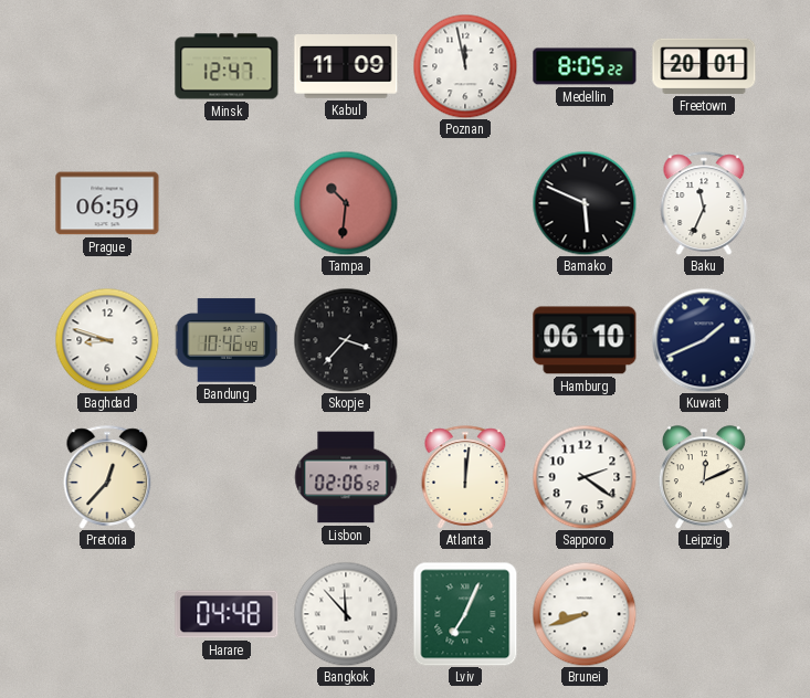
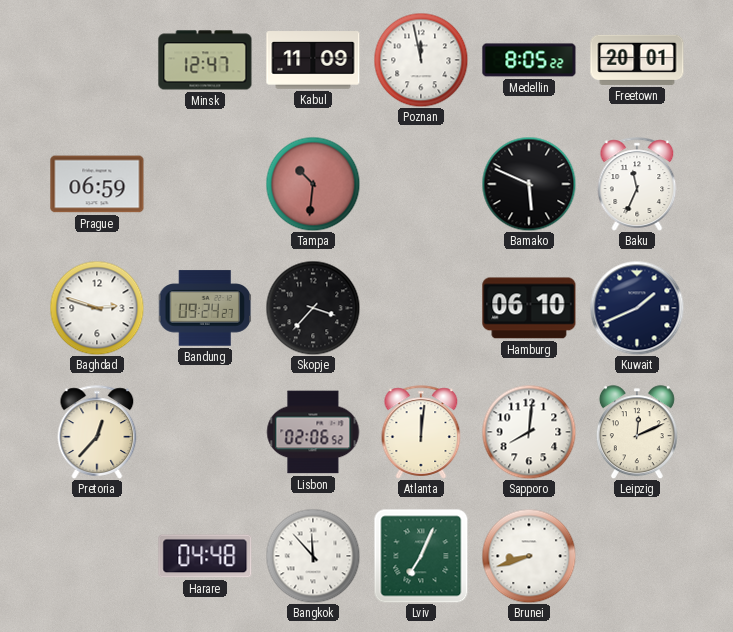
Baghdad: 8:48 -> 2:48 (97, 308)
Bandung: 10:46 -> 09:24 (205, 308)
Sapporo: 2:21 -> 8:01 (529, 432)
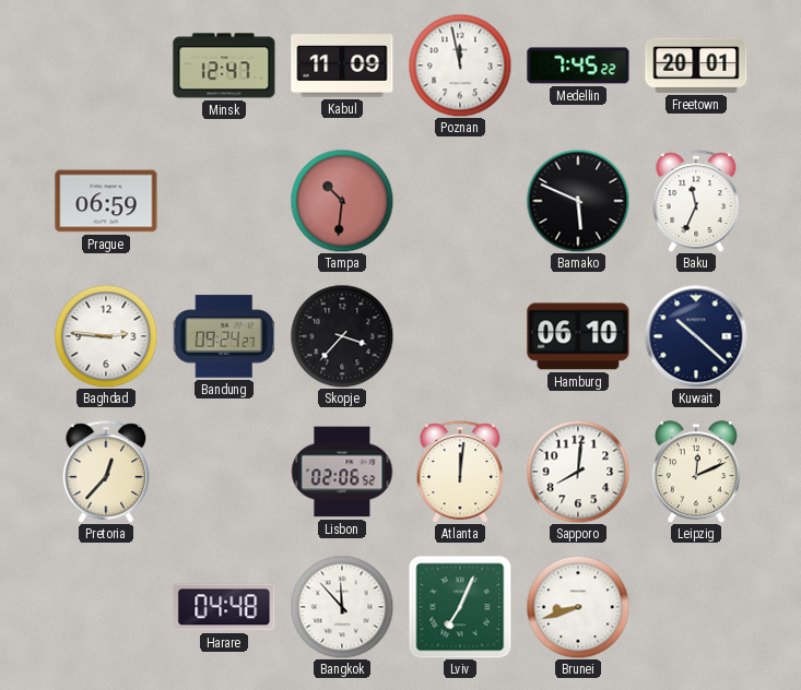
Medellin: 8:05 -> 7:45 (578, 66)
Baghdad: 2:48 -> 2:46 (106, 336)
Kuwait: 1:41 -> 10:22 (696, 336)
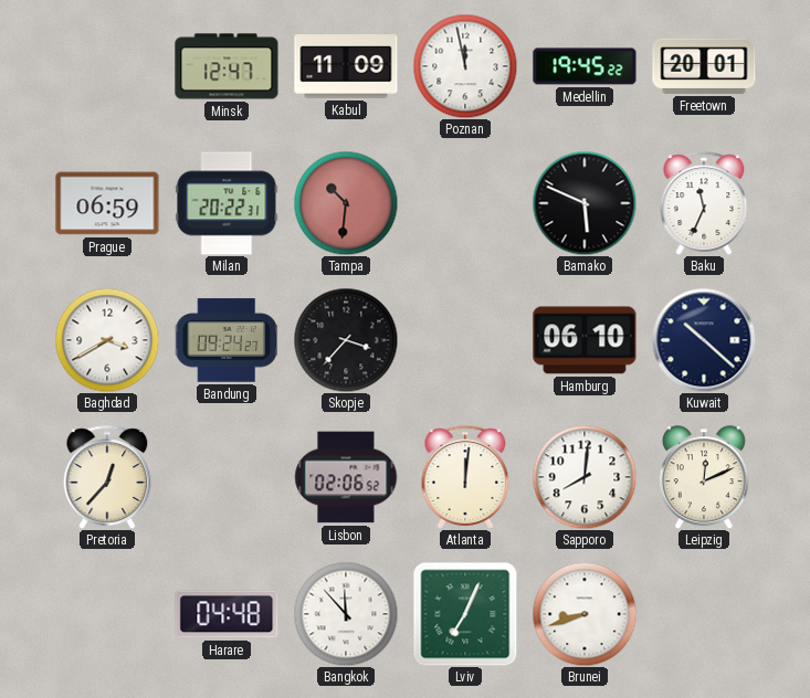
Medellin: 7:45 -> 19:45 (585, 66)
Milan: none -> 20:22 (227, 203)
Baghdad: 2:46 -> 3:40 (107, 340)
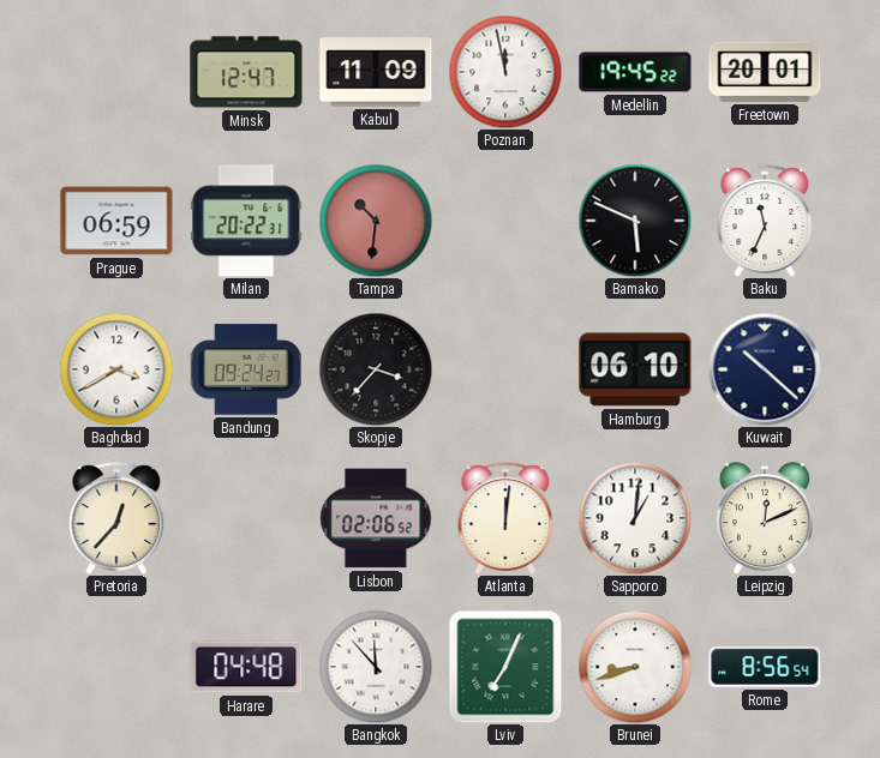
Sapporo: 8:01 -> 1:01 (635, 518)
Rome: none -> 8:56 (765, 667)
